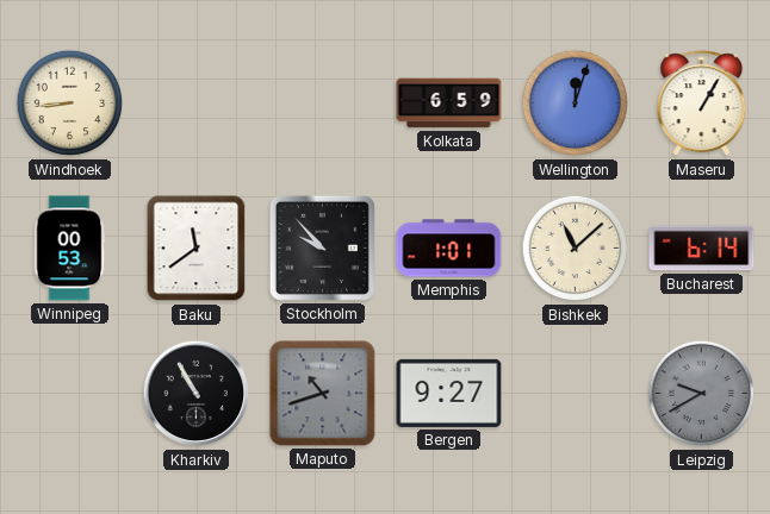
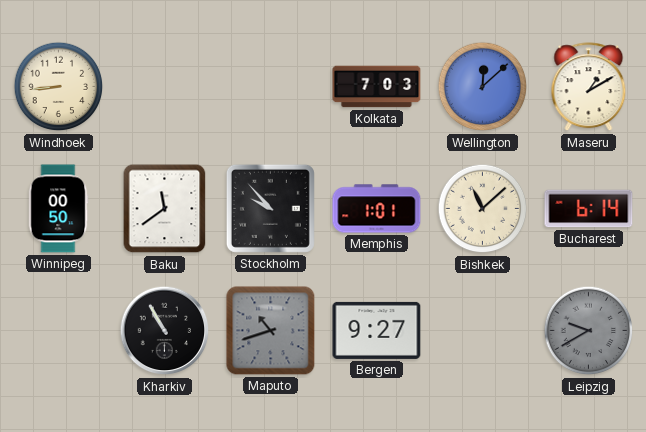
Kolkata: 6:59 -> 7:03 (377, 87)
Wellington: 12:03 -> 12:08 (483, 87)
Maseru: 1:05 -> 1:10 (589, 87)
Winnipeg: 00:53 -> 00:50 (58, 209)
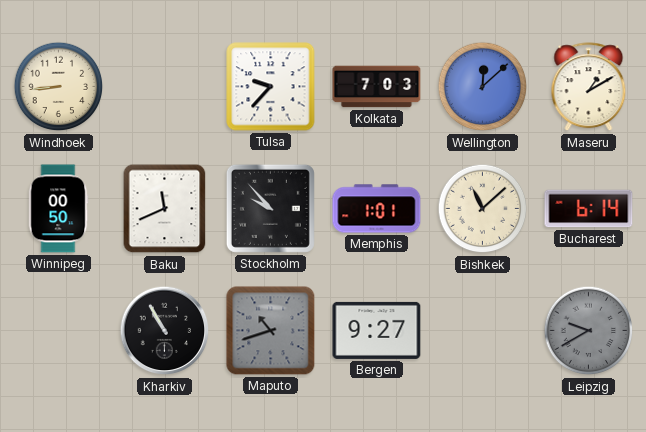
Tulsa: none -> 9:37 (271, 87)
Baku: 11:39 -> 11:41 (165, 209)
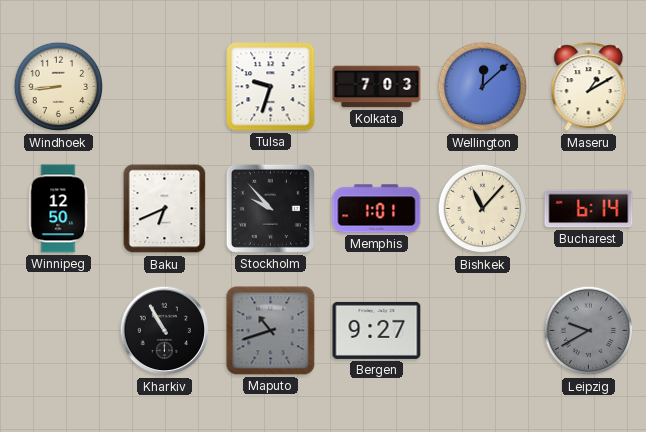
Tulsa: 9:37 -> 9:33 (271, 87)
Winnipeg: 00:50 -> 12:50 (58, 209)
Baku: 11:41 -> 6:41 (165, 209)
Bishkek: 11:08 -> 11:07 (483, 209)
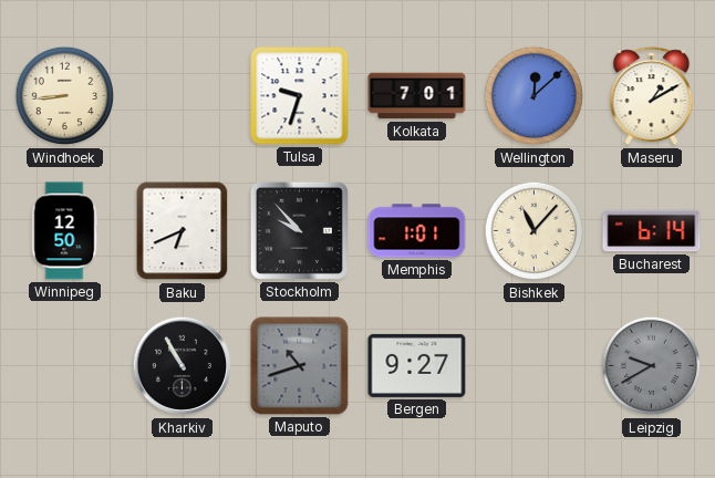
Kolkata: 7:03 -> 7:01 (417, 96)
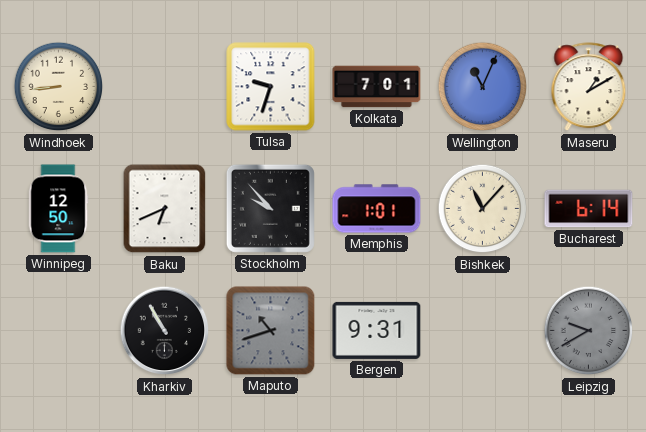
Wellington: 12:08 -> 11:04 (483, 87)
Bergen: 9:27 -> 9:31 (377, 330)
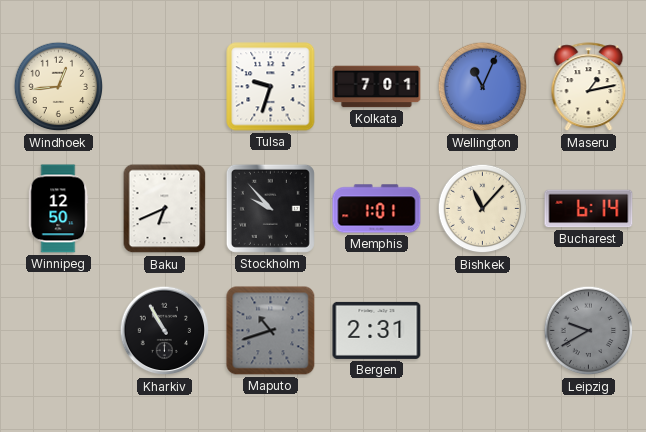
Windhoek: 8:44 -> 12:44 (59, 87)
Maseru: 1:10 -> 1:13 (589, 87)
Bergen: 9:31 -> 2:31 (377, 330)
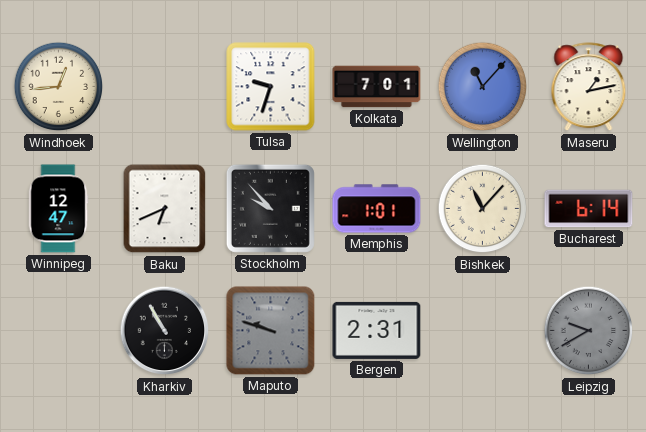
Wellington: 11:04 -> 11:07 (483, 87)
Winnipeg: 12:50 -> 12:47 (58, 209)
Maputo: 10:42 -> 9:48 (271, 331)
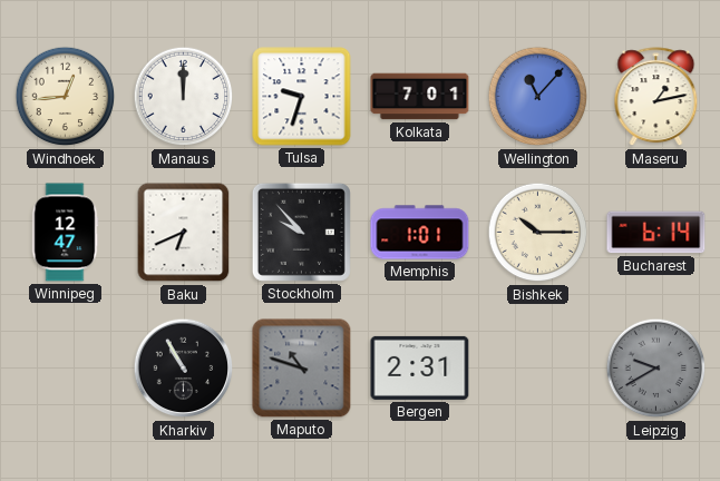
Manaus: none -> 12:00 (184, 97)
Bishkek: 11:07 -> 10:15 (538, 233)
Maputo: 9:48 -> 10:48 (302, 369)
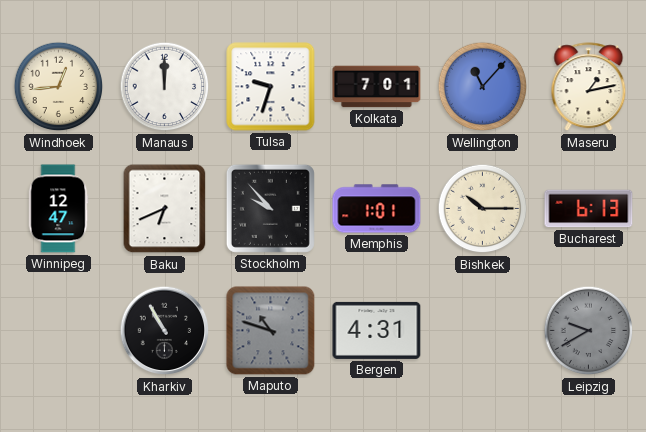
Bucharest: 6:14 -> 6:13 (589, 209)
Bergen: 2:31 -> 4:31 (377, 330)
